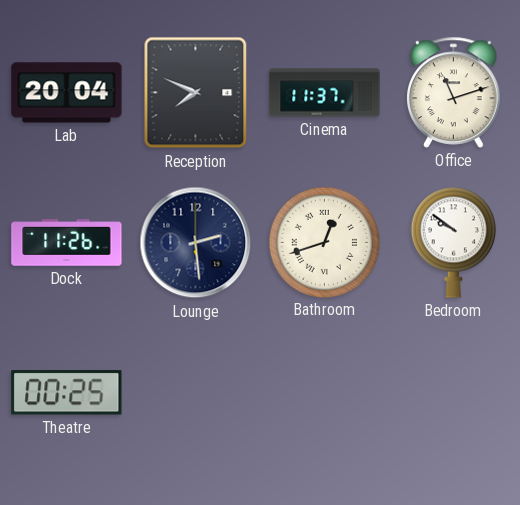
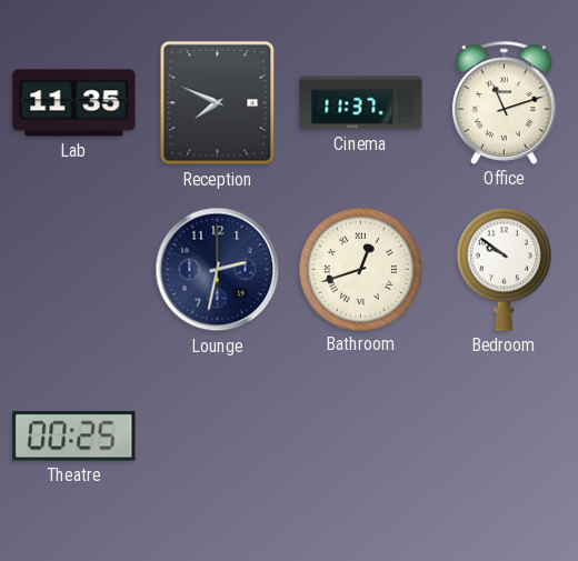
Lab: 20:04 -> 11:35 (74, 103)
Dock: 11:26 -> none (67, 243)
Lounge: 2:29 -> 2:32 (218, 270)
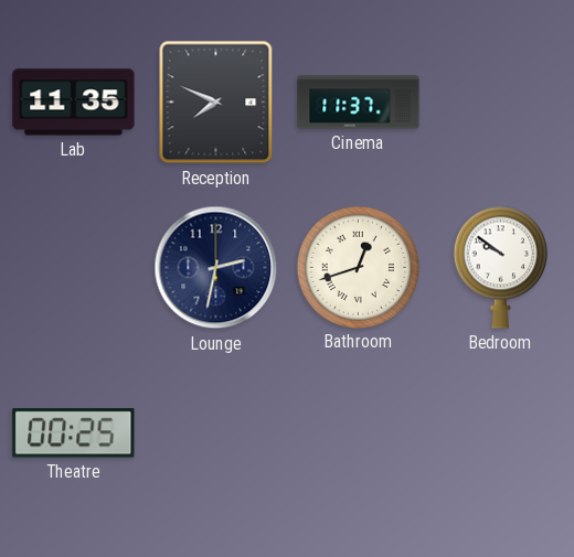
Office: 11:12 -> none (505, 102)
